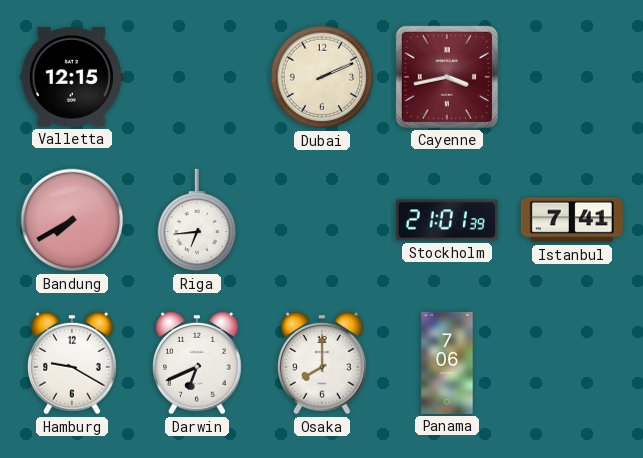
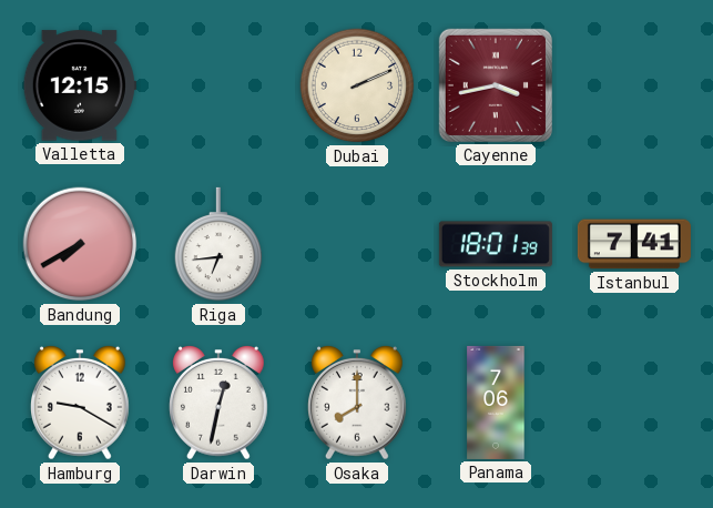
Stockholm: 21:01 -> 18:01 (496, 244)
Darwin: 6:41 -> 12:32 (220, 403)
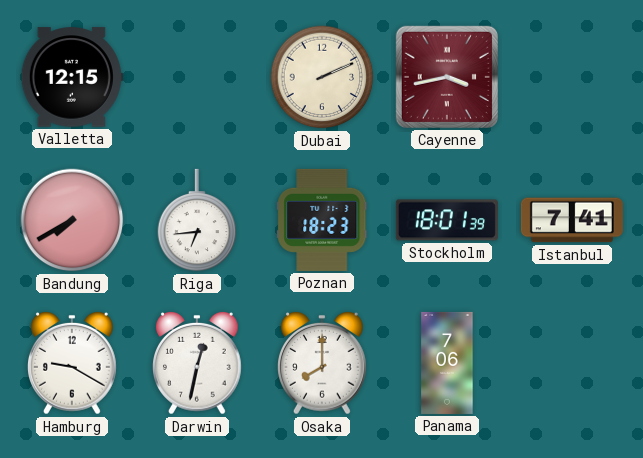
Poznan: none -> 18:23 (322, 220)
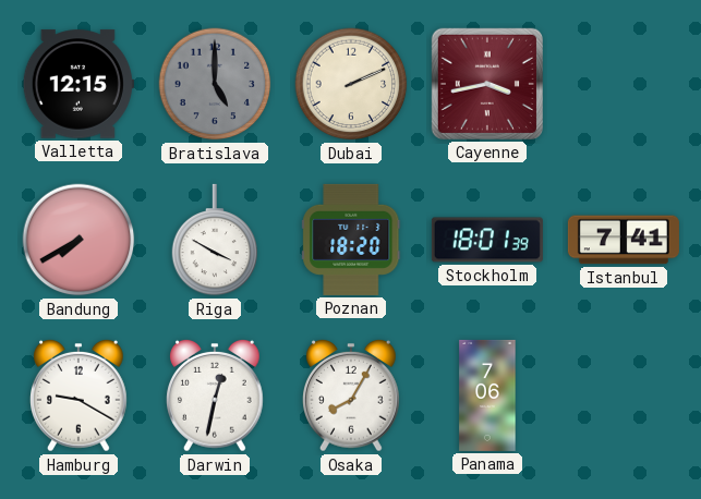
Bratislava: none -> 5:00 (215, 84)
Riga: 6:44 -> 3:50 (215, 240)
Poznan: 18:23 -> 18:20 (351, 240)
Osaka: 8:00 -> 8:05 (352, 395)
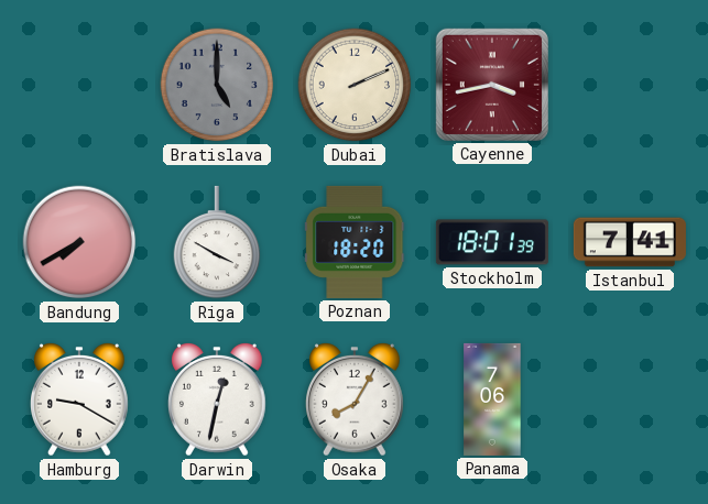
Valletta: 12:15 -> none (78, 84)
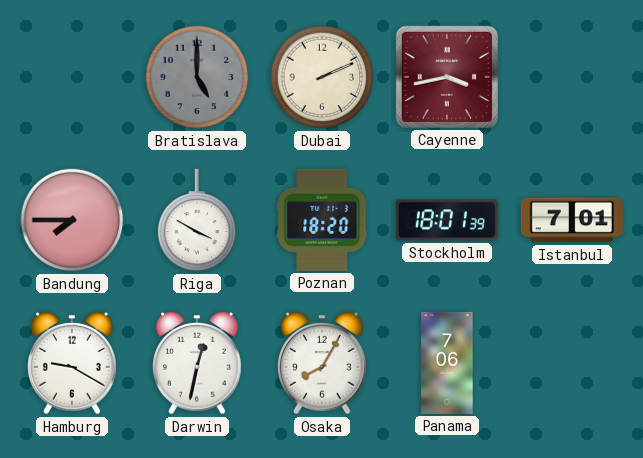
Bandung: 7:40 -> 7:45 (72, 220)
Istanbul: 7:41 -> 7:01 (572, 220)
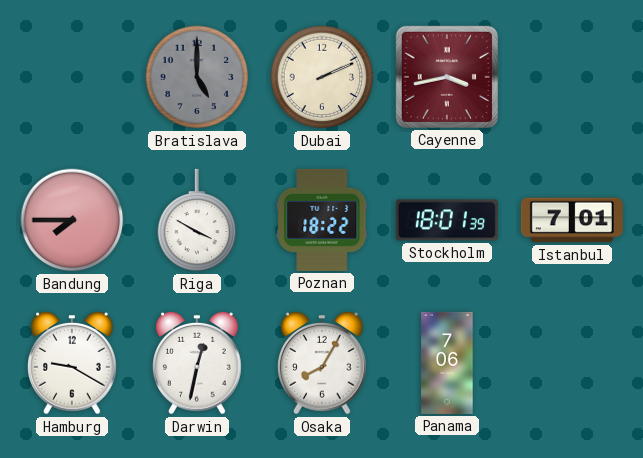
Poznan: 18:20 -> 18:22 (322, 220)
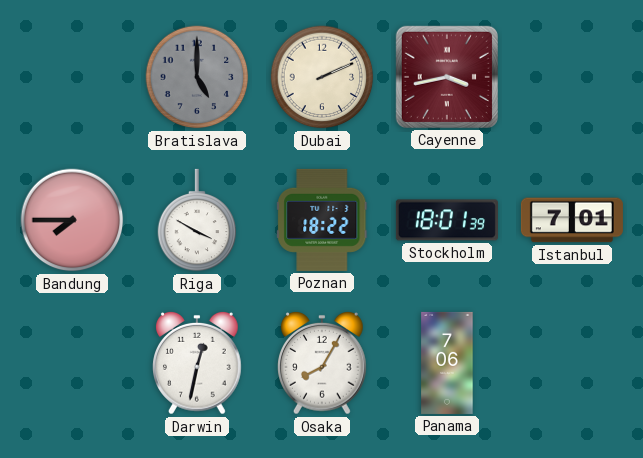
Hamburg: 9:20 -> none (73, 363)
